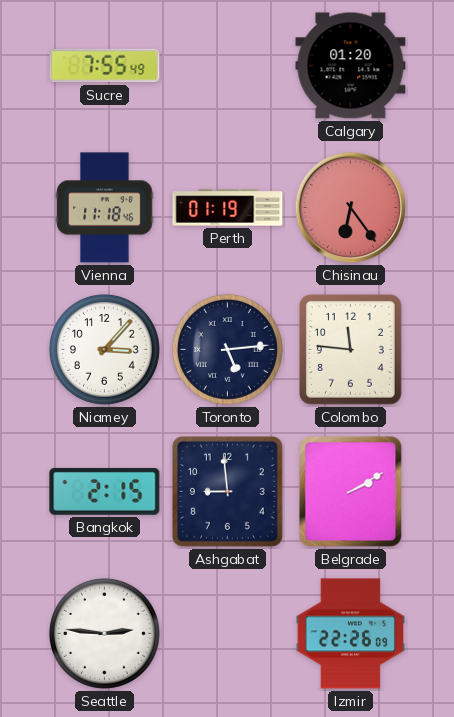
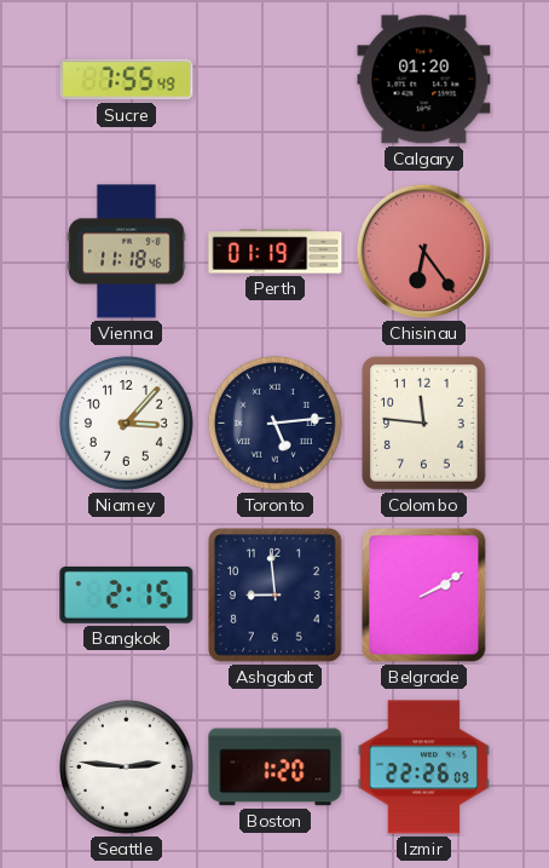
Boston: none -> 1:20 (276, 768)
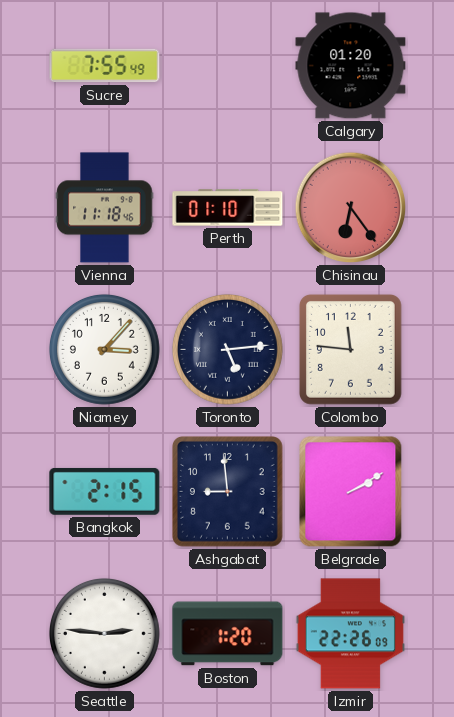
Perth: 01:19 -> 01:10 (228, 208)
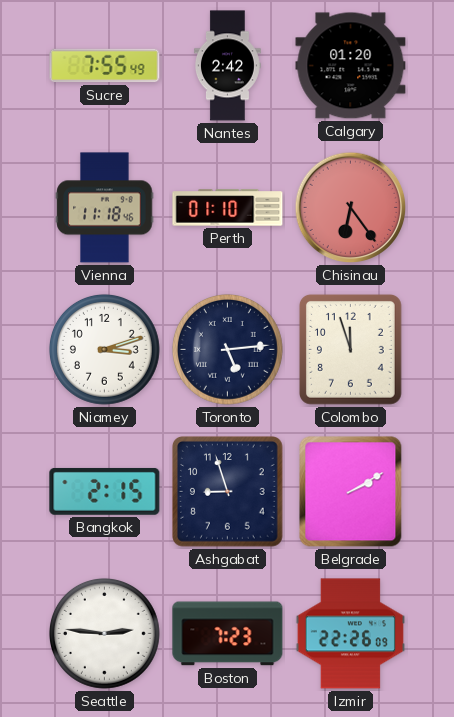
Nantes: none -> 2:42 (228, 66)
Niamey: 3:07 -> 3:12 (104, 349)
Colombo: 11:46 -> 11:57 (350, 350)
Ashgabat: 8:59 -> 8:57 (228, 492)
Boston: 1:20 -> 7:23 (228, 634)
